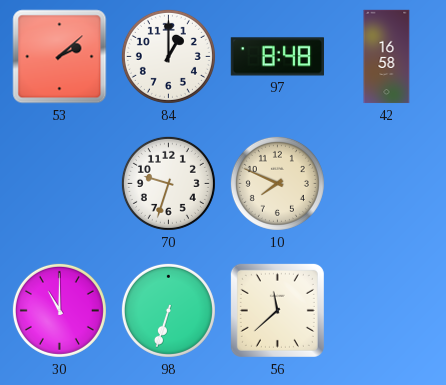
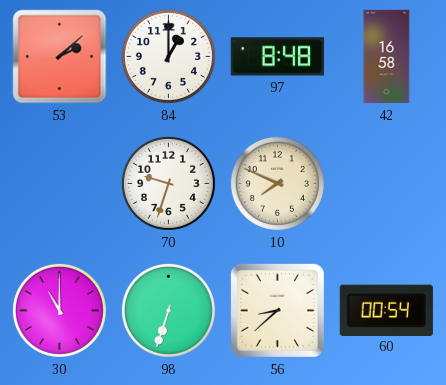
56: 11:38 -> 8:38 (277, 310)
60: none -> 00:54 (386, 310)
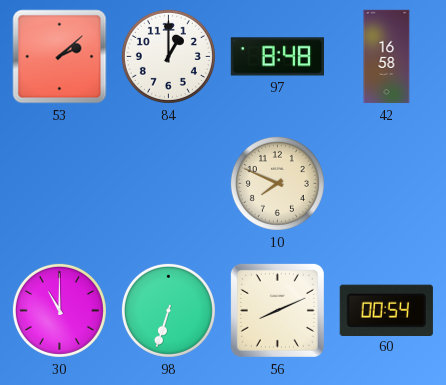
70: 9:33 -> none (168, 183)
56: 8:38 -> 8:11 (277, 310)
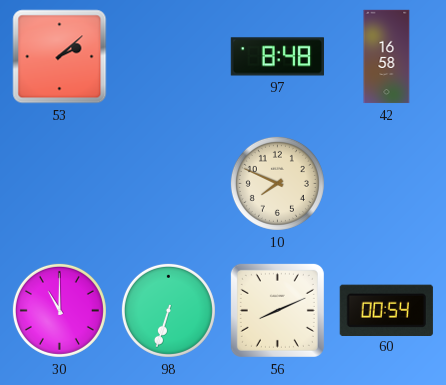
84: 1:00 -> none (168, 56)
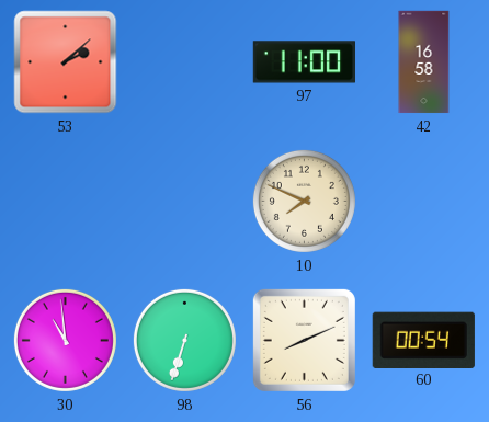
97: 8:48 -> 11:00 (304, 62)
30: 11:00 -> 10:59 (65, 340)
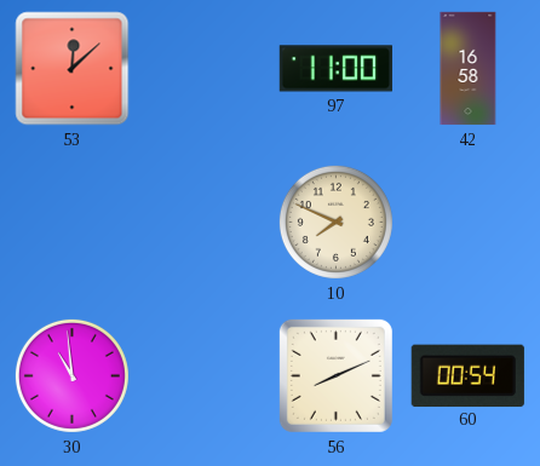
53: 2:08 -> 12:08 (73, 69)
98: 6:33 -> none (184, 340)
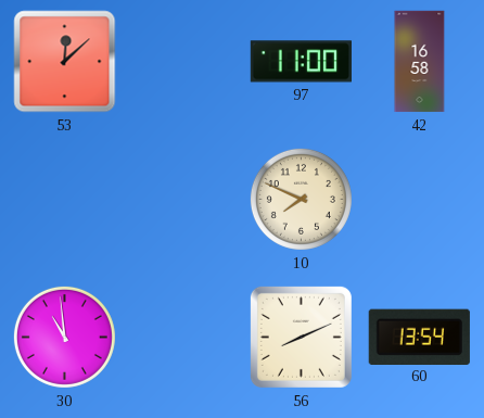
60: 00:54 -> 13:54 (419, 337)
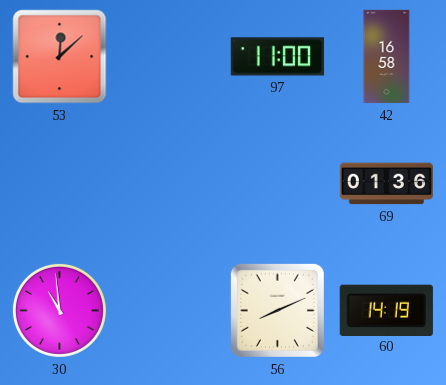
10: 7:49 -> none (301, 199)
69: none -> 01:36 (386, 184)
60: 13:54 -> 14:19 (386, 310)
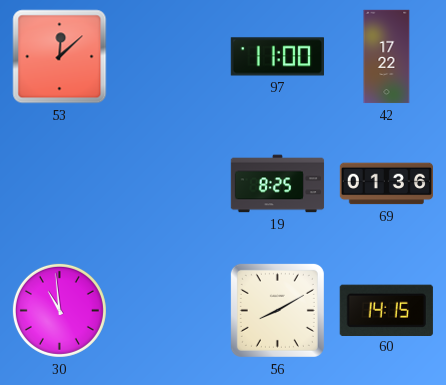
42: 16:58 -> 17:22 (387, 57)
19: none -> 8:25 (278, 184)
56: 8:11 -> 8:10 (277, 310)
60: 14:19 -> 14:15 (386, 310)
